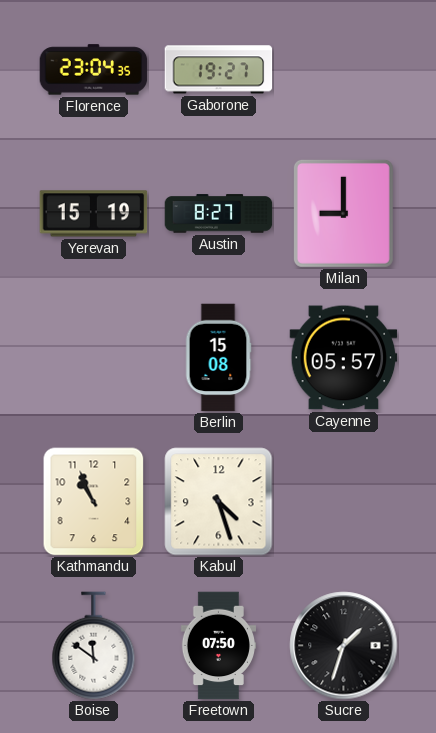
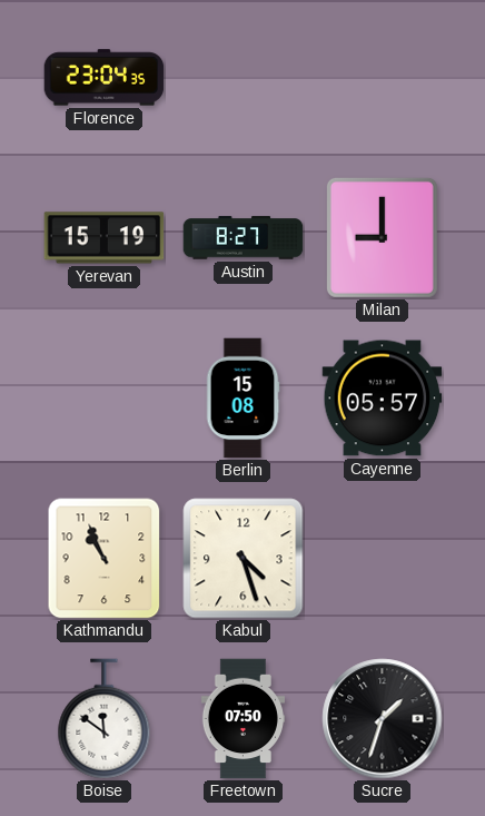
Gaborone: 19:27 -> none (219, 70)
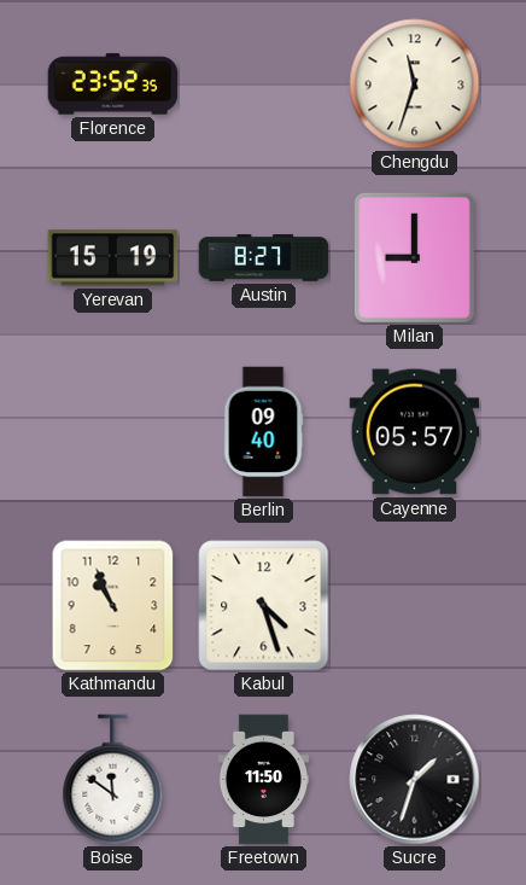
Florence: 23:04 -> 23:52 (113, 85)
Chengdu: none -> 11:33 (415, 85)
Berlin: 15:08 -> 09:40 (263, 432)
Freetown: 07:50 -> 11:50 (263, 780)
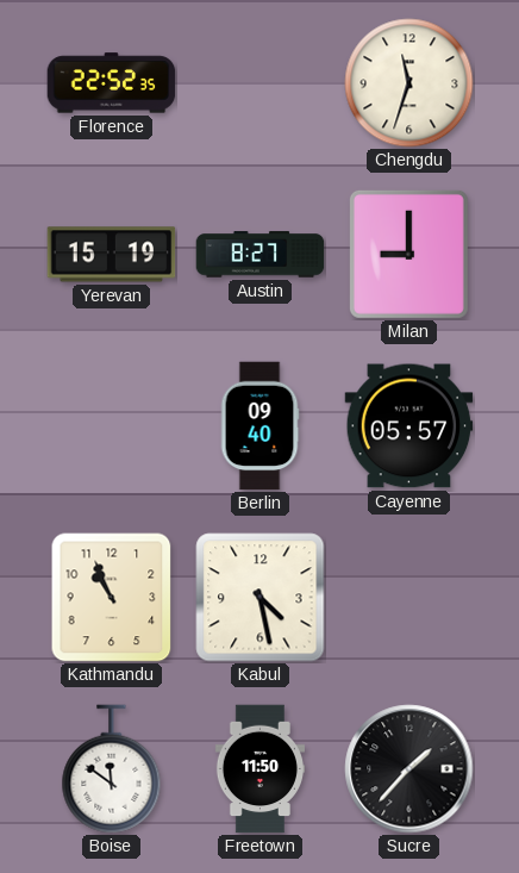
Florence: 23:52 -> 22:52 (112, 83)
Kabul: 4:27 -> 4:28 (261, 598)
Sucre: 1:33 -> 1:37 (409, 769)
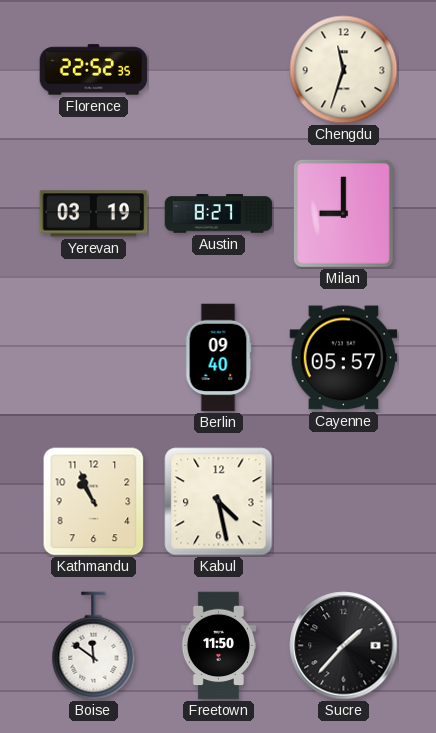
Yerevan: 15:19 -> 03:19 (94, 214)
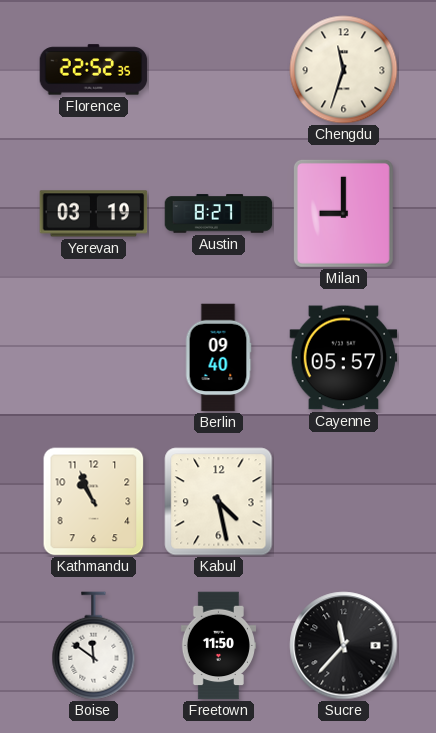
Sucre: 1:37 -> 11:37 (344, 646)
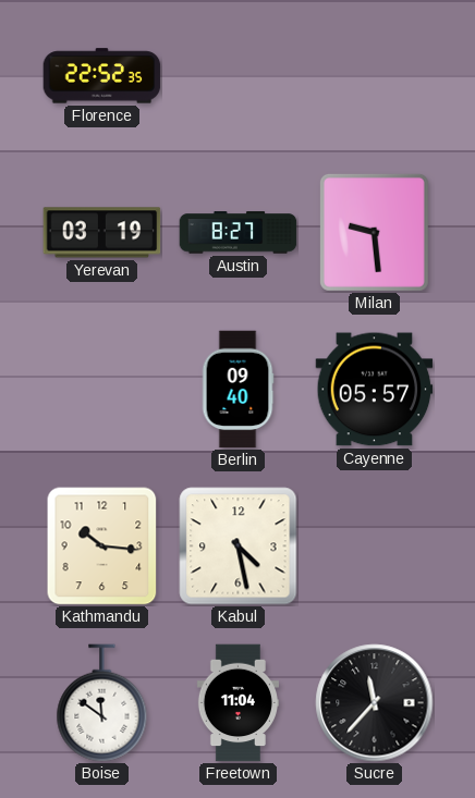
Chengdu: 11:33 -> none (344, 70)
Milan: 9:00 -> 9:29 (374, 232)
Kathmandu: 10:56 -> 10:16 (102, 547)
Freetown: 11:50 -> 11:04 (237, 703)
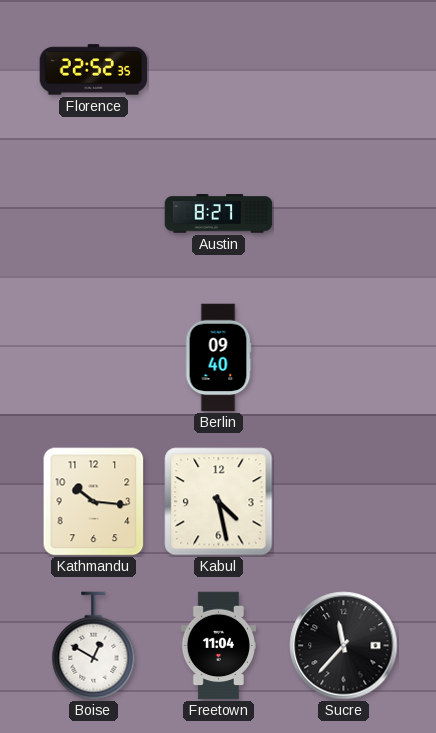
Yerevan: 03:19 -> none (102, 233)
Milan: 9:29 -> none (374, 232)
Cayenne: 05:57 -> none (375, 390)
Boise: 11:51 -> 12:50 (94, 646)
